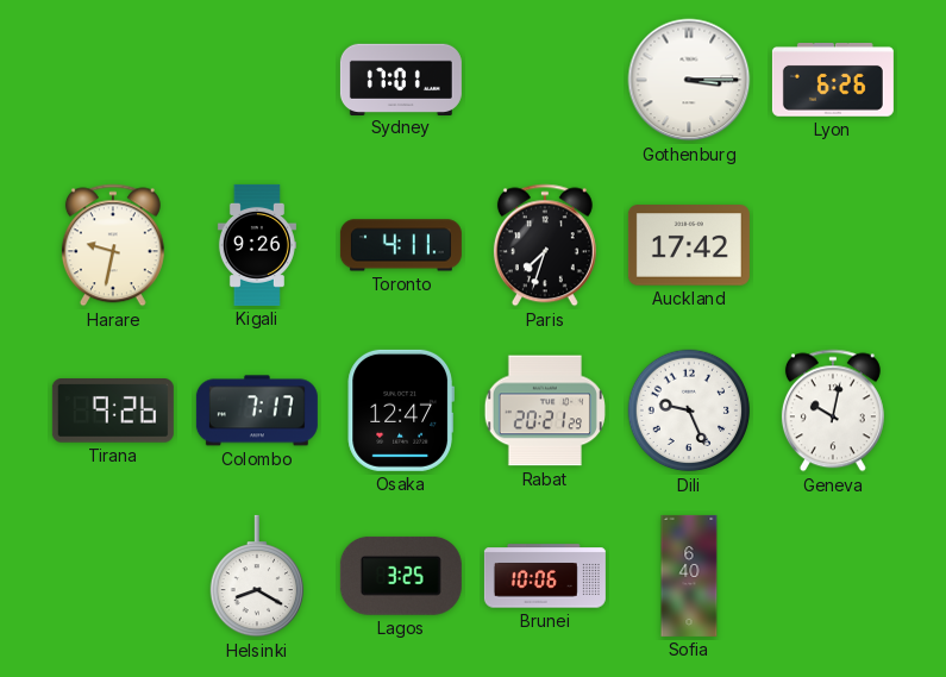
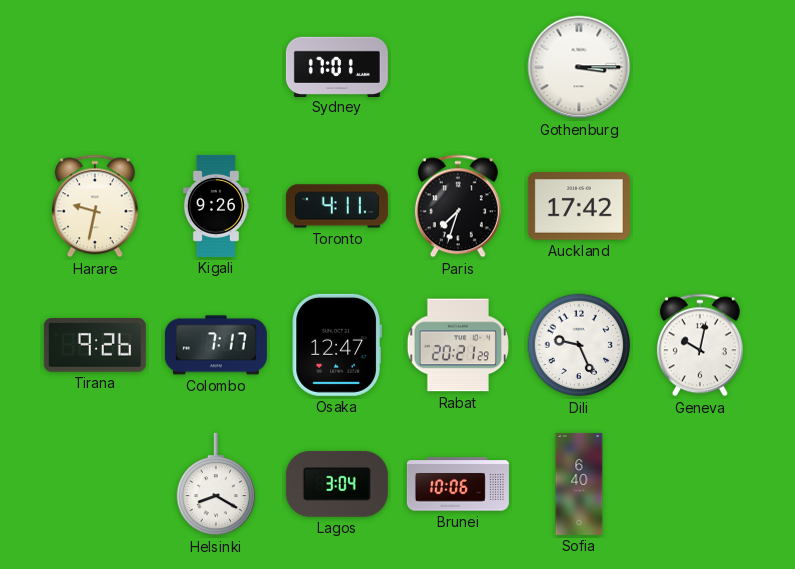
Lyon: 6:26 -> none (833, 81)
Lagos: 3:25 -> 3:04 (337, 484)
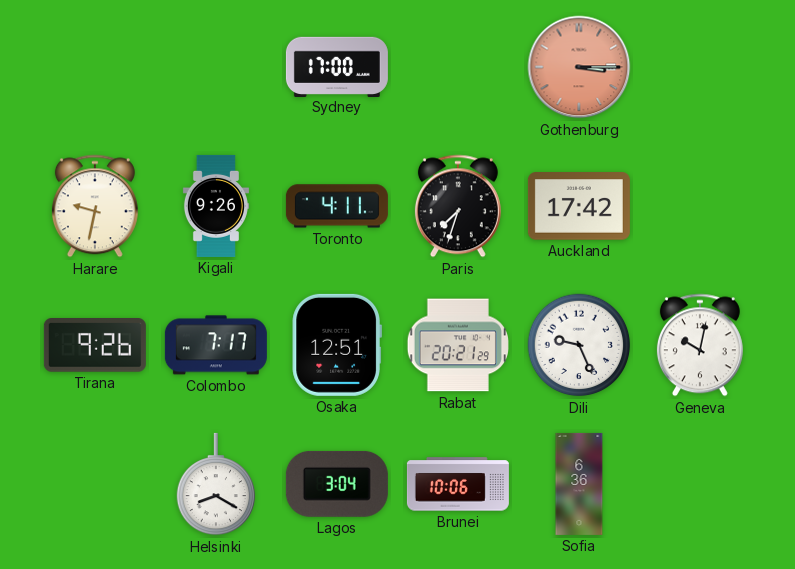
Sydney: 17:01 -> 17:00 (337, 66)
Gothenburg dial: white -> salmon (579, 67)
Osaka: 12:47 -> 12:51 (337, 345)
Sofia: 6:40 -> 6:36 (579, 484)
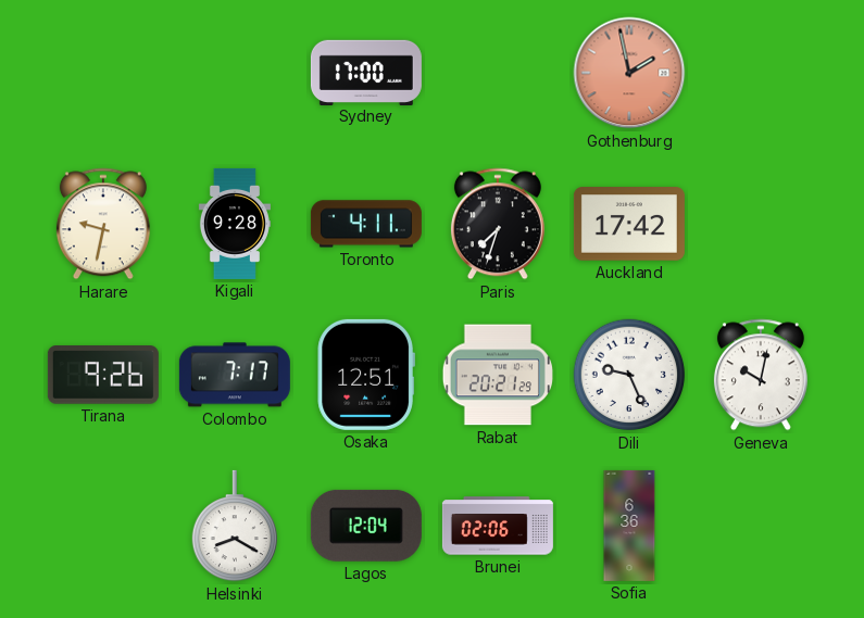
Gothenburg: 3:15 -> 1:58 (629, 73)
Kigali: 9:26 -> 9:28 (235, 224)
Lagos: 3:04 -> 12:04 (366, 526)
Brunei: 10:06 -> 02:06 (498, 526)
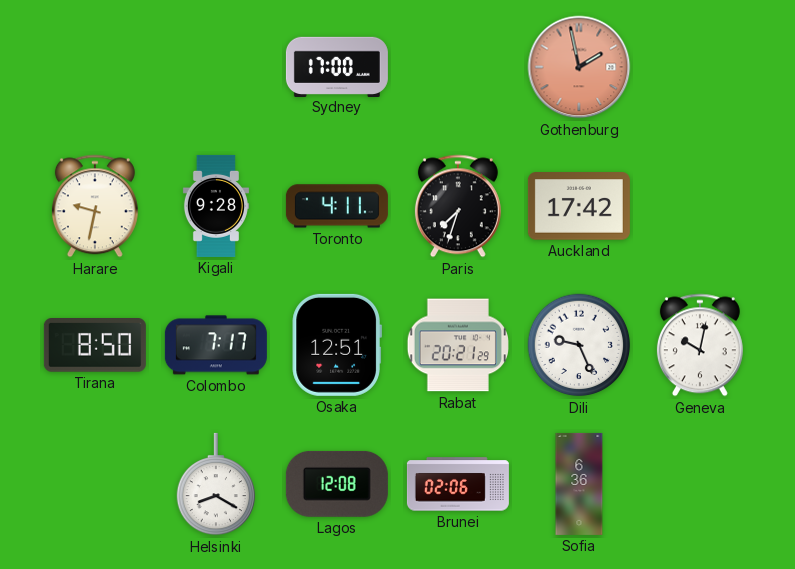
Tirana: 9:26 -> 8:50 (95, 346)
Lagos: 12:04 -> 12:08 (337, 484)
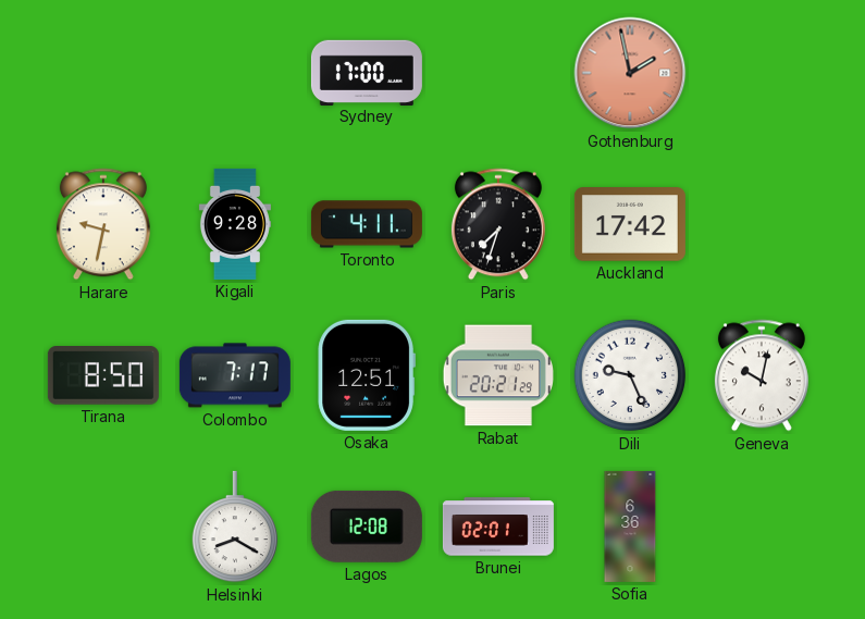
Brunei: 02:06 -> 02:01 (498, 527)
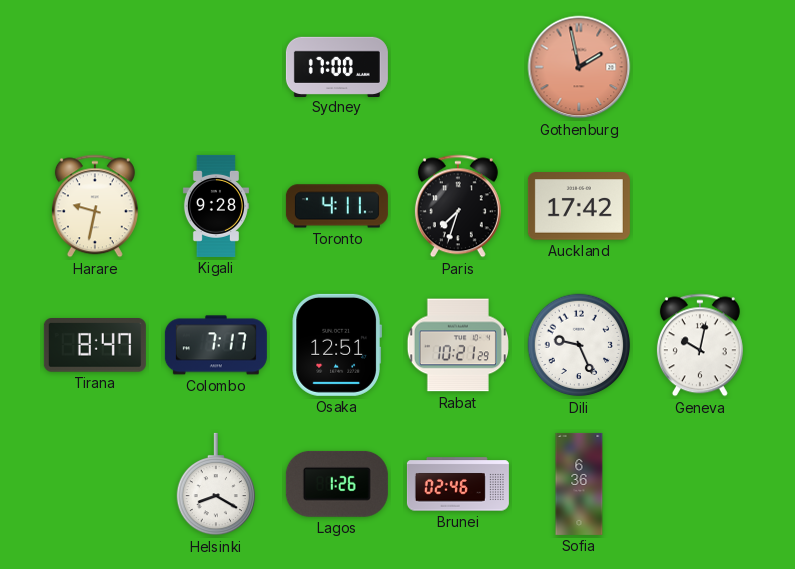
Tirana: 8:50 -> 8:47 (95, 346)
Rabat: 20:21 -> 10:21 (458, 345)
Lagos: 12:08 -> 1:26 (337, 484)
Brunei: 02:01 -> 02:46 (458, 484)
